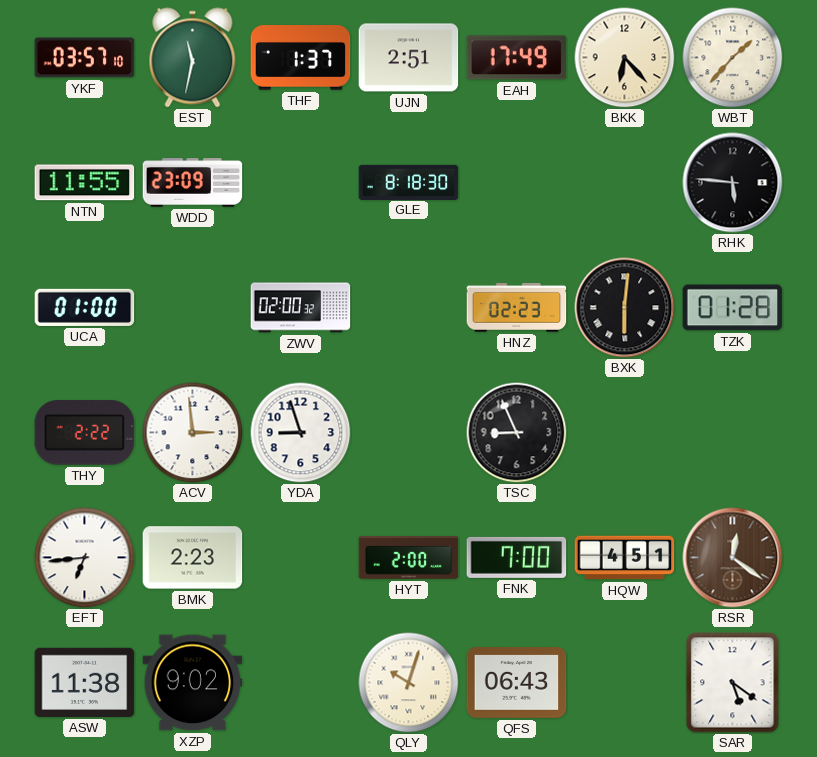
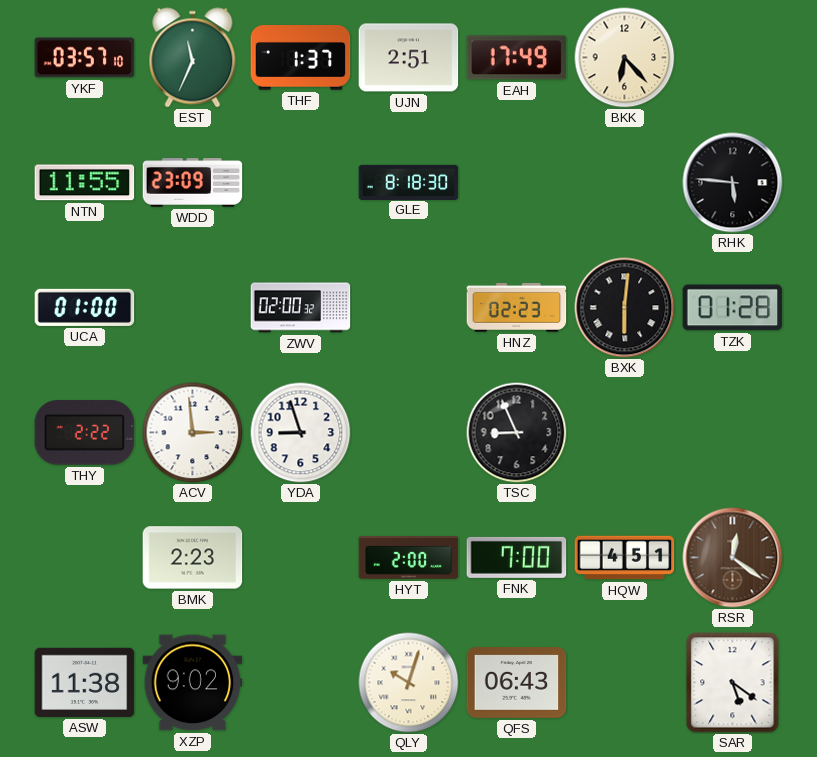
EST: 11:32 -> 11:34 (193, 58)
WBT: 1:37 -> none (733, 58)
EFT: 6:44 -> none (85, 558)
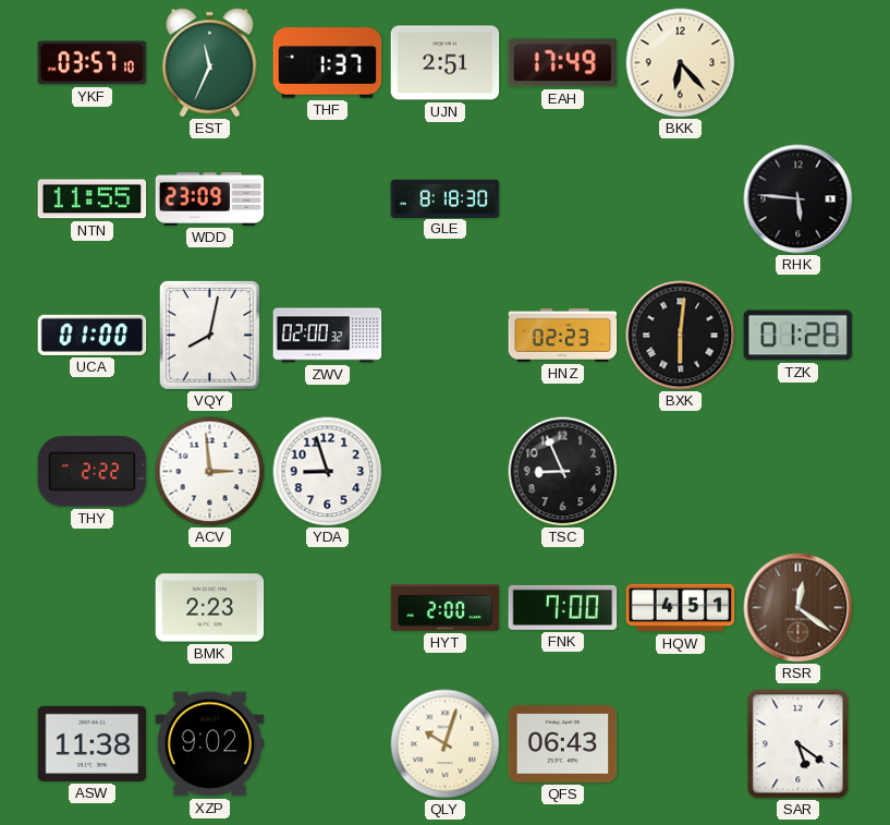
VQY: none -> 8:02 (209, 335)
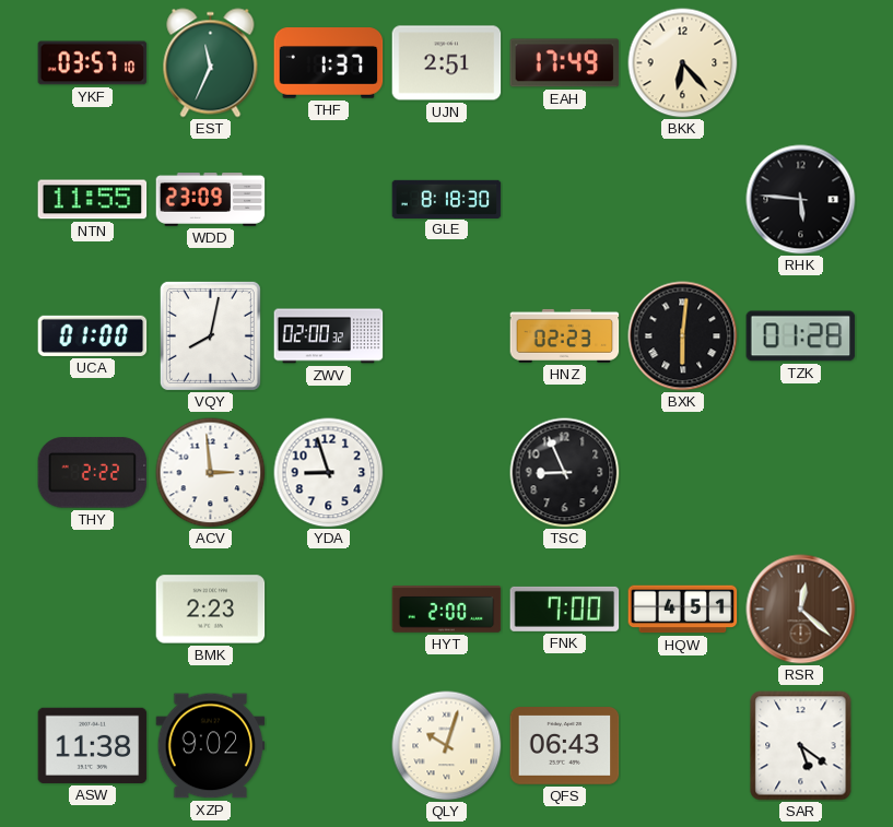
RSR: 12:21 -> 12:22 (801, 610)
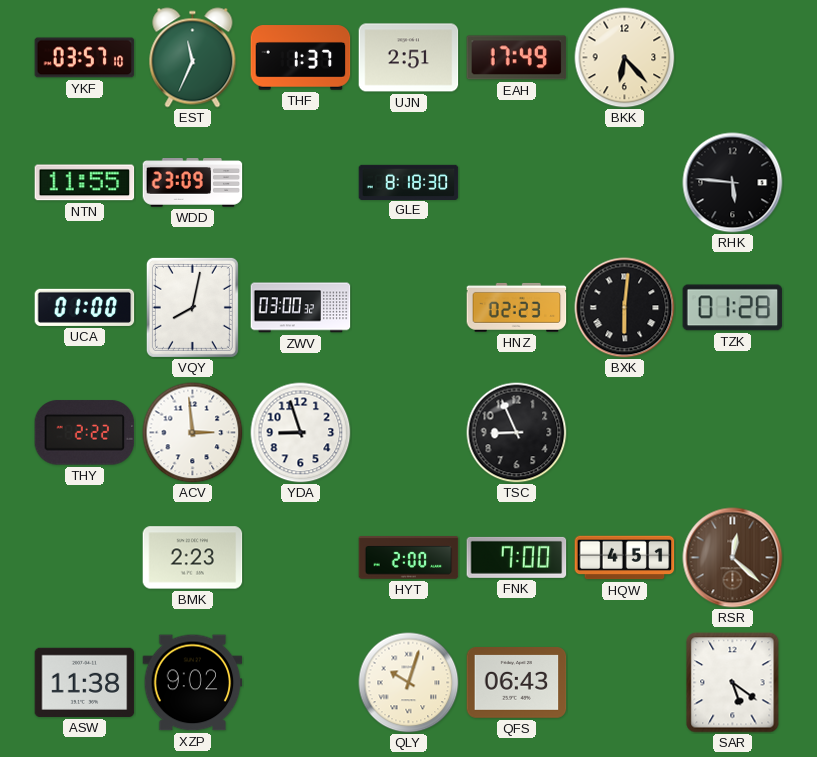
ZWV: 02:00 -> 03:00 (301, 308)
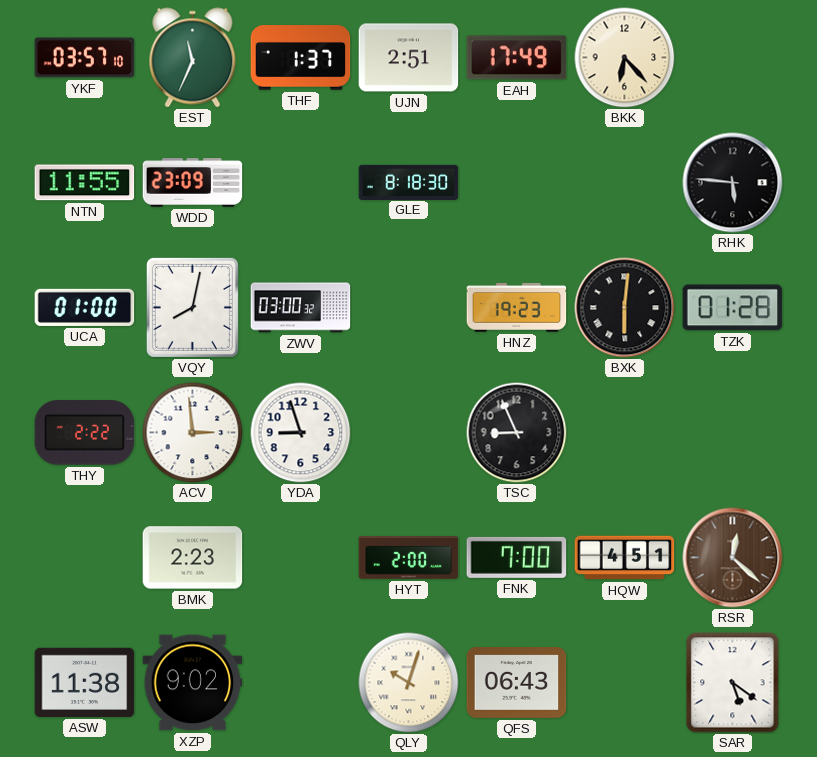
HNZ: 02:23 -> 19:23 (517, 307)
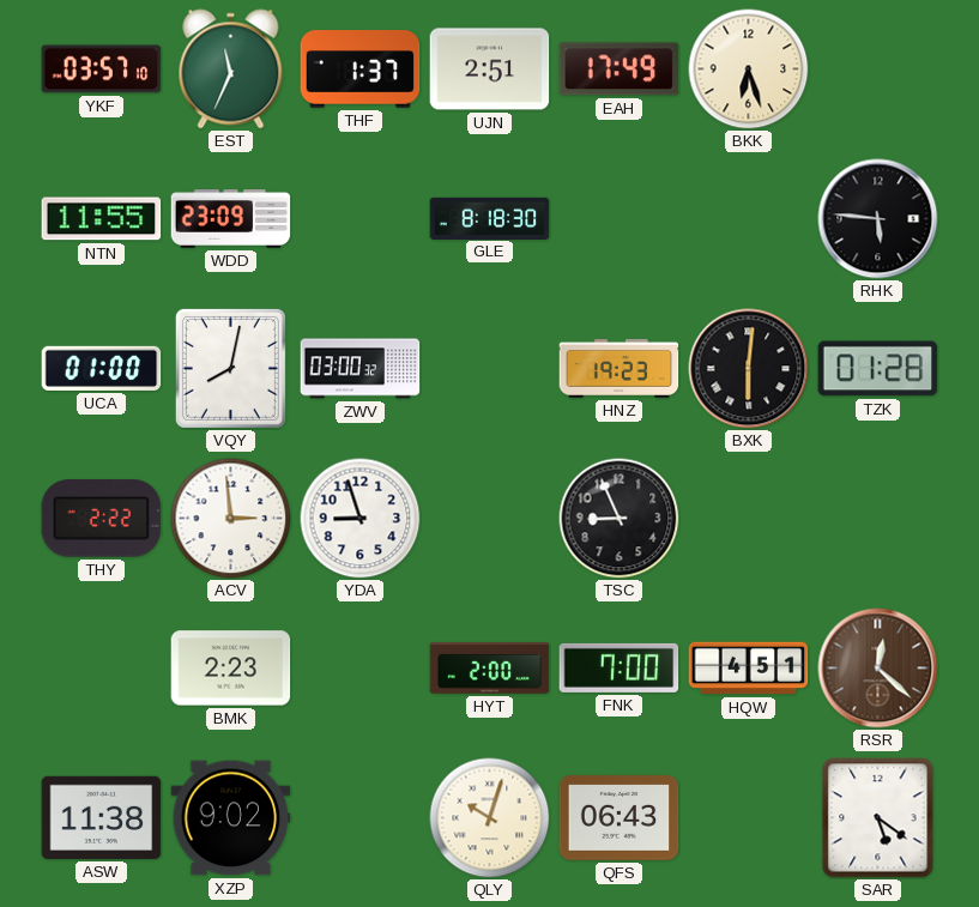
BKK: 6:23 -> 6:27 (749, 69)
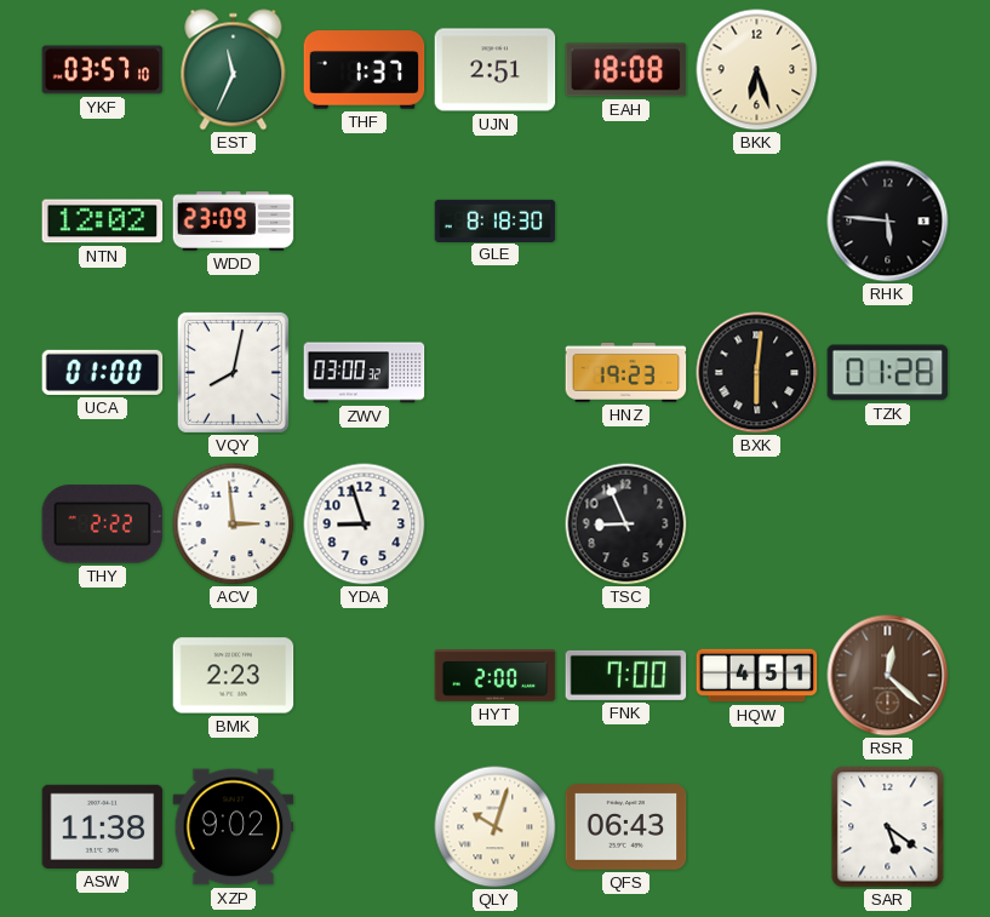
EAH: 17:49 -> 18:08 (626, 70)
NTN: 11:55 -> 12:02 (103, 222)
